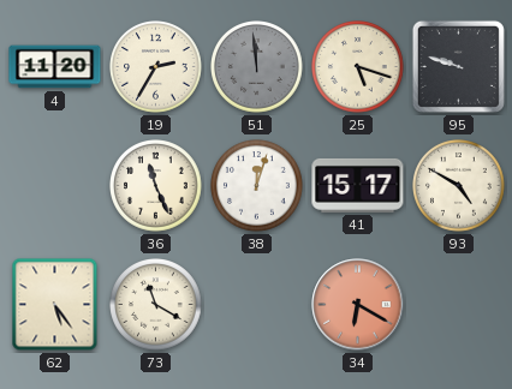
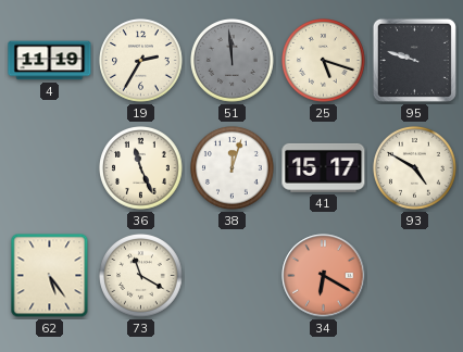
4: 11:20 -> 11:19 (50, 61)
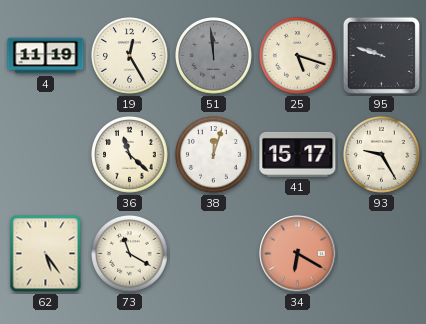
19: 2:35 -> 12:25 (130, 56)
36: 11:26 -> 11:22 (130, 155)
93: 4:50 -> 9:25 (382, 155)
